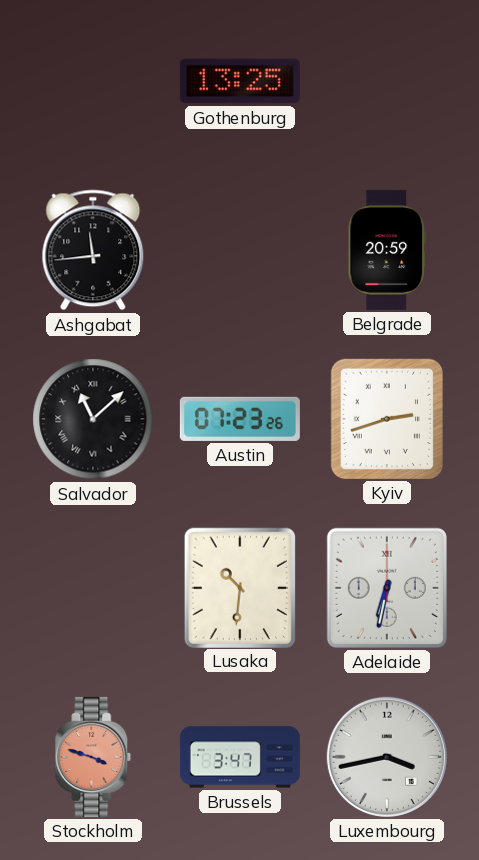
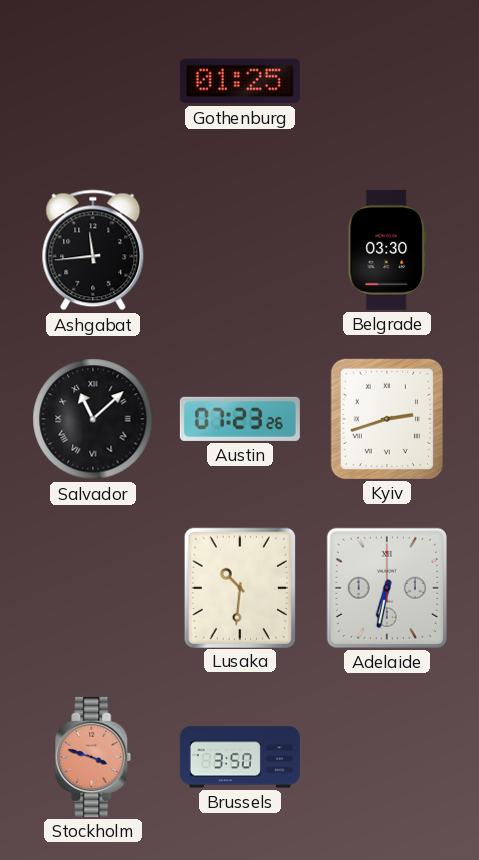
Gothenburg: 13:25 -> 01:25 (240, 81)
Belgrade: 20:59 -> 03:30 (387, 250)
Brussels: 3:47 -> 3:50 (240, 757)
Luxembourg: 3:43 -> none (387, 757)
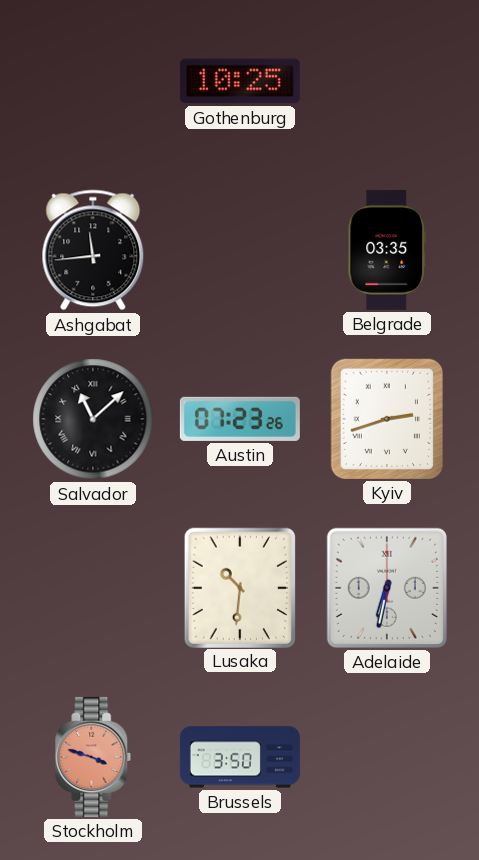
Gothenburg: 01:25 -> 10:25 (240, 81)
Belgrade: 03:30 -> 03:35 (387, 250)
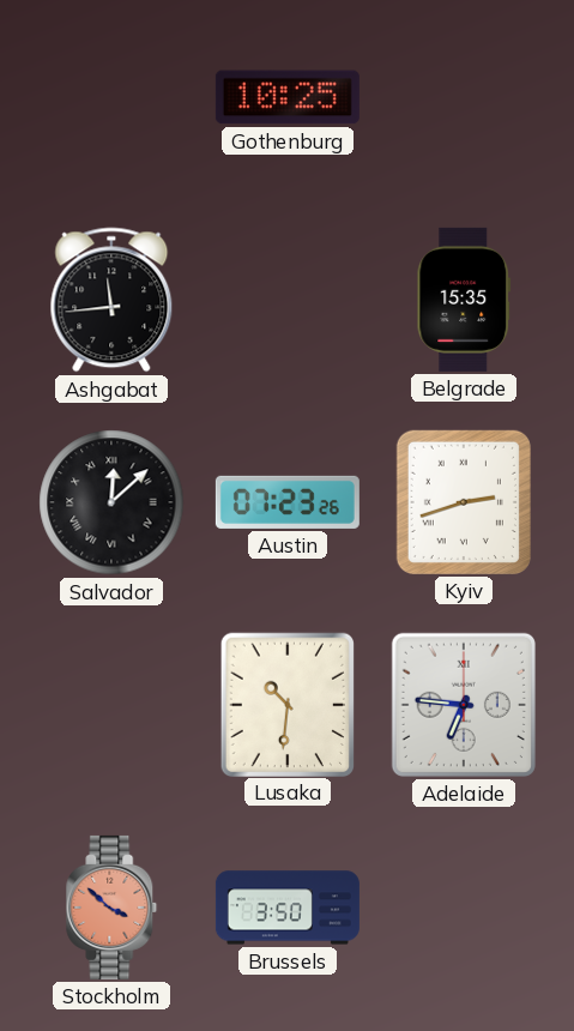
Belgrade: 03:35 -> 15:35 (464, 300)
Salvador: 11:08 -> 12:08 (111, 502)
Adelaide: 6:32 -> 6:46 (464, 705)
Stockholm: 3:48 -> 3:52 (111, 908)
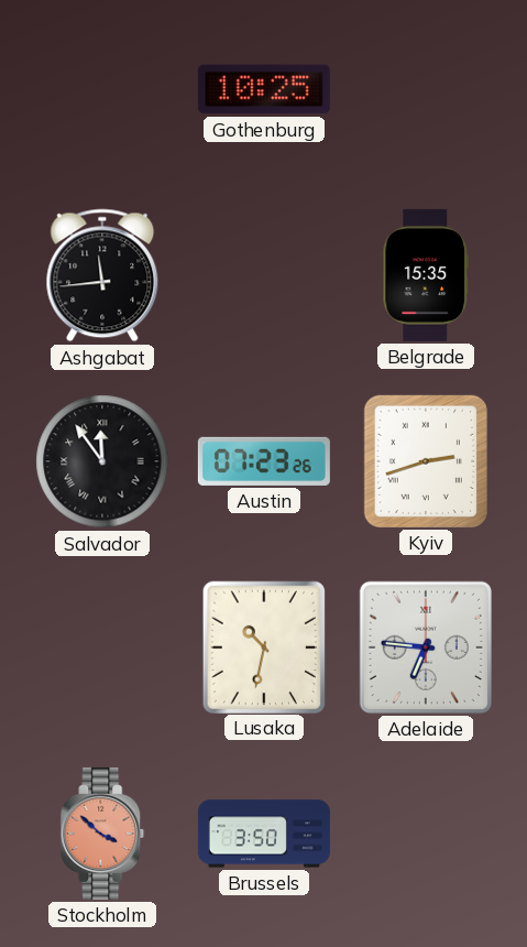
Salvador: 12:08 -> 11:54 (102, 461)
Lusaka: 10:31 -> 10:32 (263, 646)
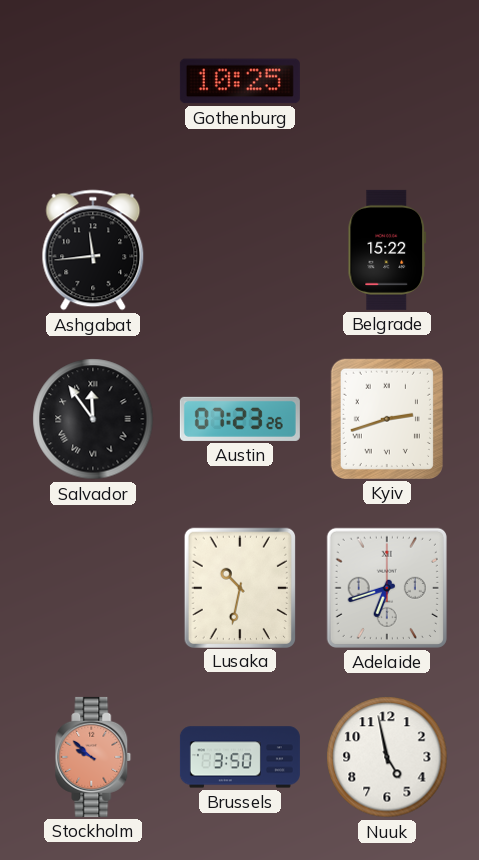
Belgrade: 15:35 -> 15:22 (387, 250)
Adelaide: 6:46 -> 6:42 (387, 588)
Stockholm: 3:52 -> 9:52 (93, 757)
Nuuk: none -> 4:58 (387, 757)
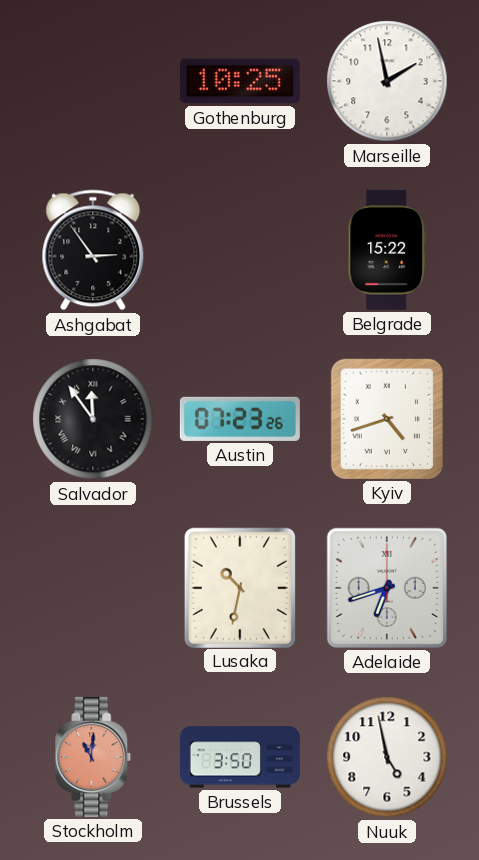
Marseille: none -> 1:58 (387, 81)
Ashgabat: 11:44 -> 2:54 (93, 250)
Kyiv: 2:42 -> 4:42 (387, 419)
Stockholm: 9:52 -> 11:01 (93, 757)
